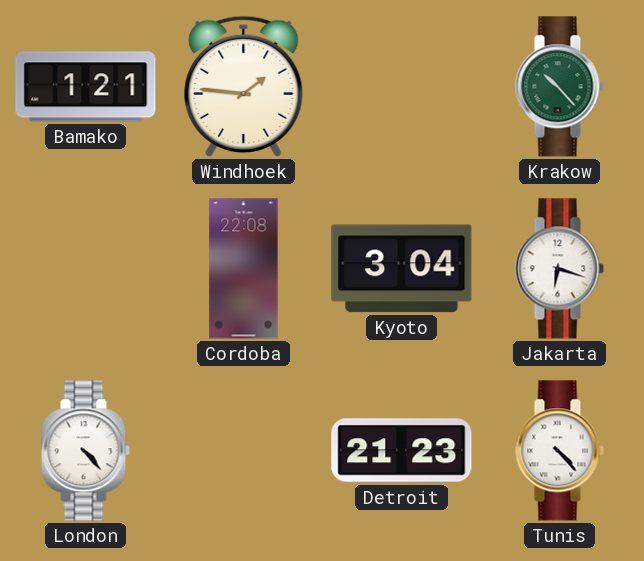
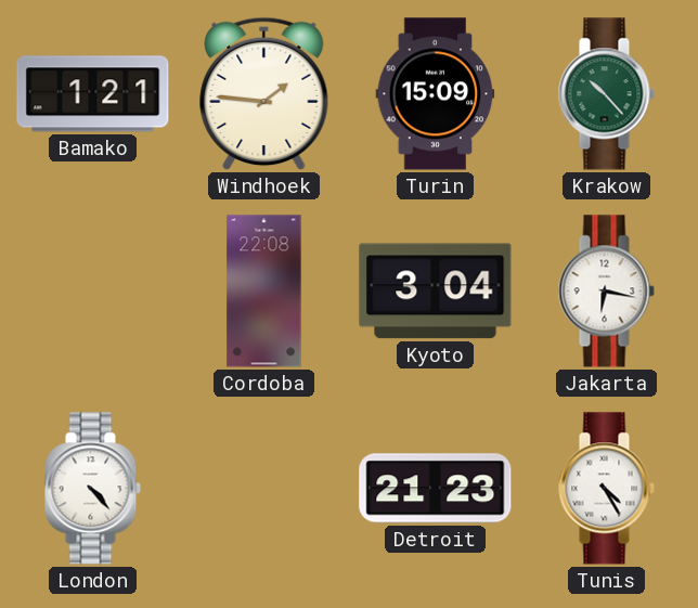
Turin: none -> 15:09 (436, 94)
Jakarta: 6:18 -> 6:17 (606, 292)
Tunis: 4:23 -> 4:25 (606, 489)
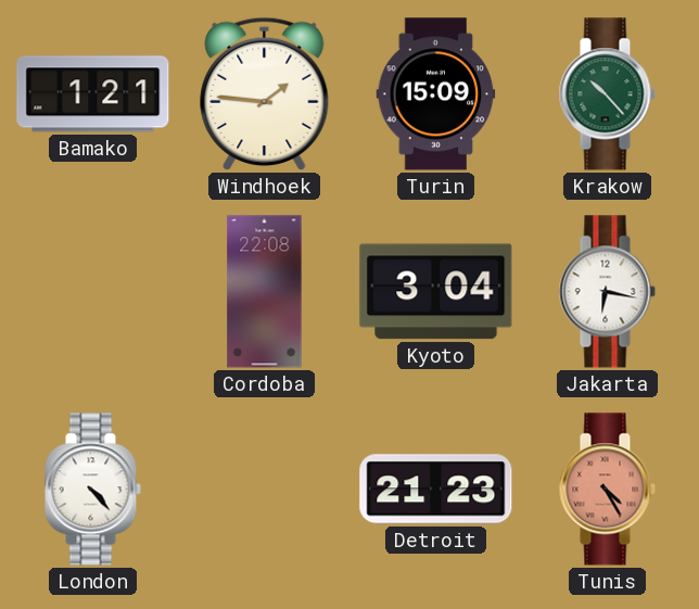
Tunis dial: white -> salmon (607, 490)
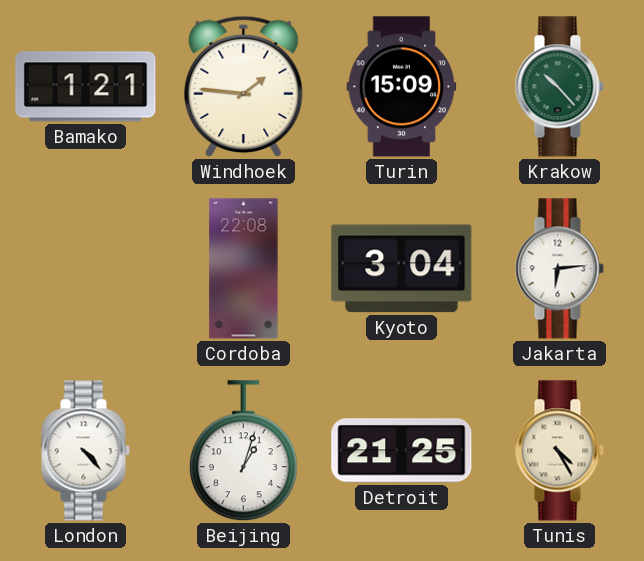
Jakarta: 6:17 -> 6:14 (559, 269)
Beijing: none -> 1:03 (243, 451)
Detroit: 21:23 -> 21:25 (402, 451)
Tunis dial: salmon -> cream (559, 451)
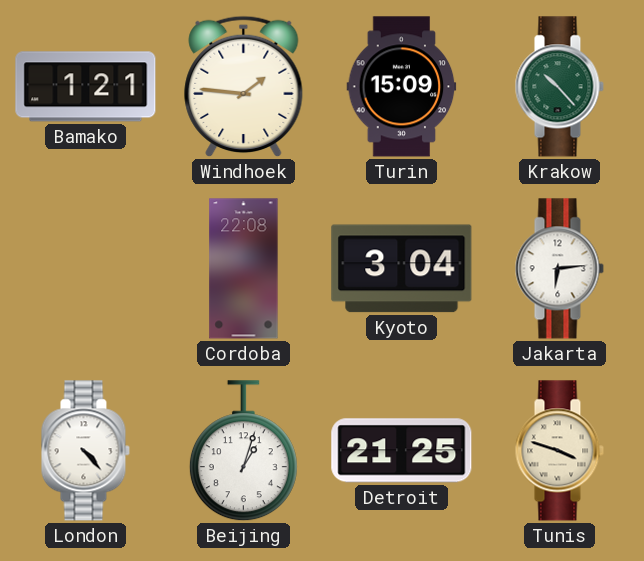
Tunis: 4:25 -> 3:48 (559, 451)
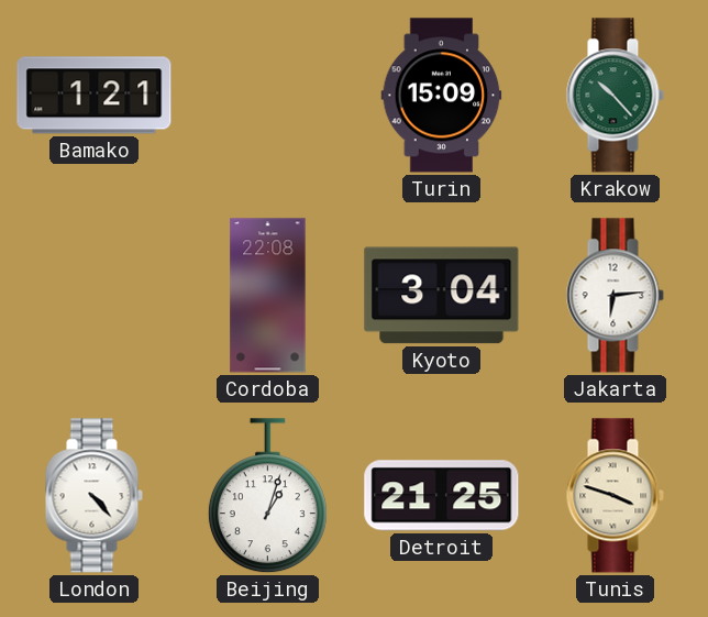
Windhoek: 1:46 -> none (244, 87)
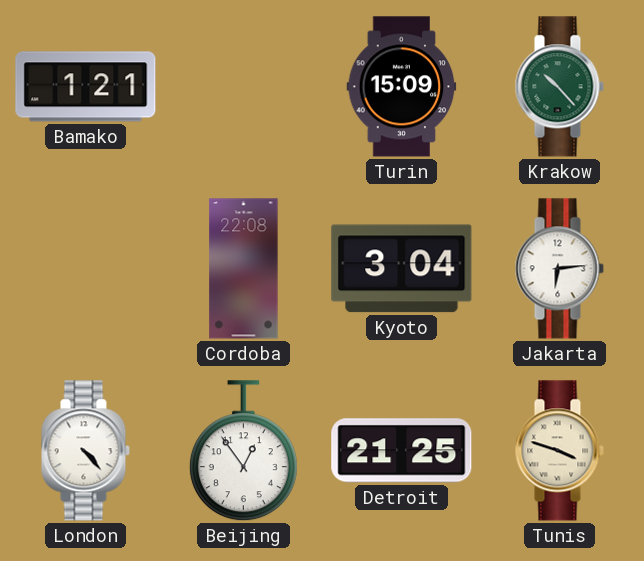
Beijing: 1:03 -> 12:54 (243, 451)
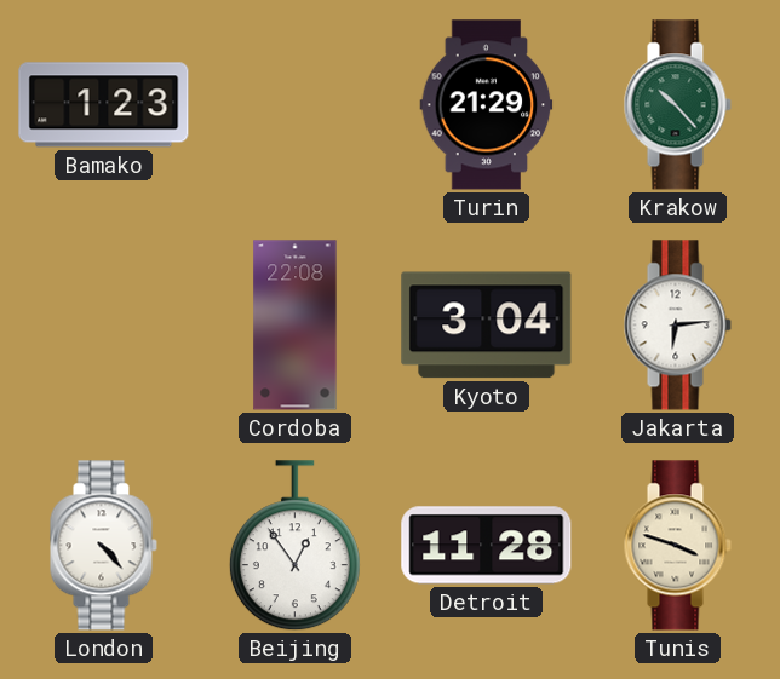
Bamako: 1:21 -> 1:23 (104, 105)
Turin: 15:09 -> 21:29 (487, 105)
Detroit: 21:25 -> 11:28 (487, 546)
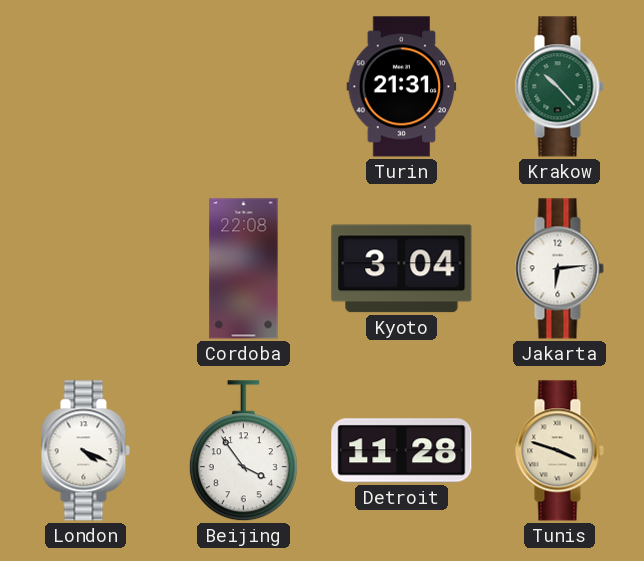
Bamako: 1:23 -> none (104, 105)
Turin: 21:29 -> 21:31 (402, 87)
London: 4:23 -> 4:19 (85, 451)
Beijing: 12:54 -> 3:54 (243, 451)
